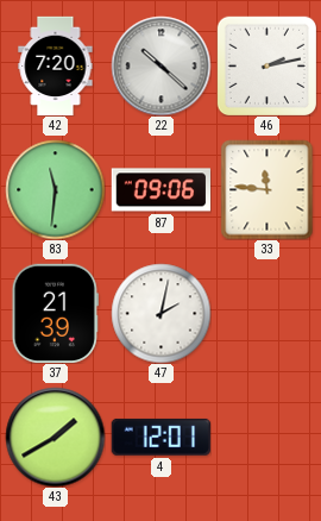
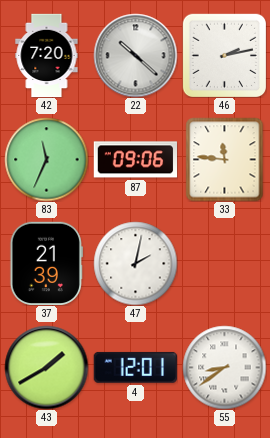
83: 11:31 -> 11:34 (46, 159)
55: none -> 8:39 (224, 367)
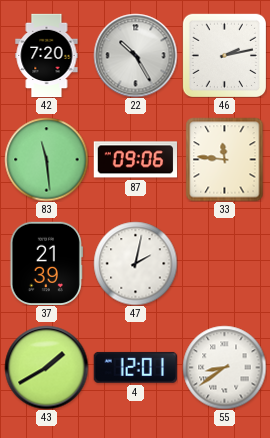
22: 10:22 -> 10:25 (135, 55)
83: 11:34 -> 11:29 (46, 159)
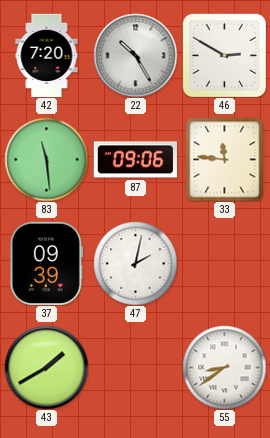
46: 2:13 -> 2:50 (224, 55)
37: 21:39 -> 09:39 (46, 263)
4: 12:01 -> none (135, 367)
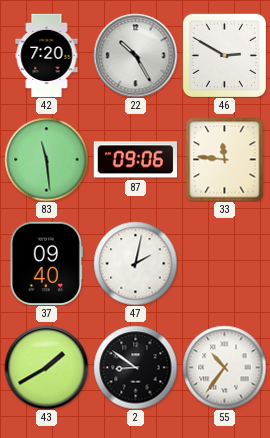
37: 09:39 -> 09:40 (46, 263)
2: none -> 8:51 (135, 367)
55: 8:39 -> 10:36 (224, 367)
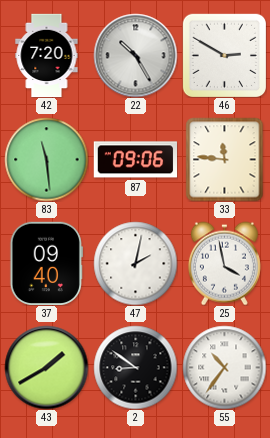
25: none -> 3:58 (224, 263)
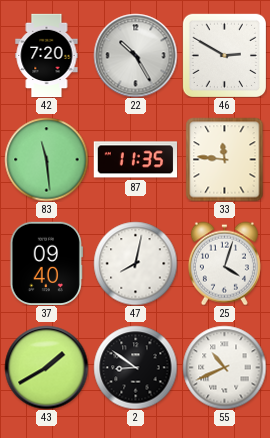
87: 09:06 -> 11:35 (135, 160)
47: 2:02 -> 8:02 (135, 263)
25: 3:58 -> 4:03 (224, 263)
55: 10:36 -> 10:41 (224, 367)
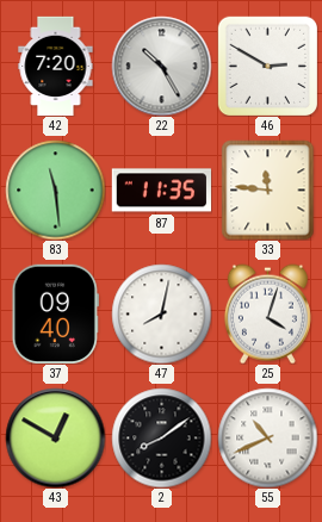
43: 1:40 -> 12:50 (55, 437)
2: 8:51 -> 8:09 (161, 437)
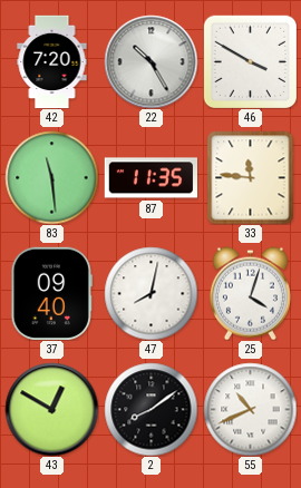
46: 2:50 -> 3:50 (250, 61)
